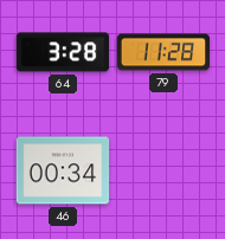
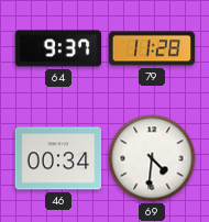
64: 3:28 -> 9:37 (58, 48)
69: none -> 4:31 (152, 158)
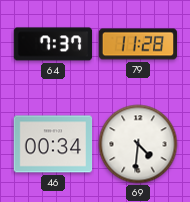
64: 9:37 -> 7:37 (53, 44)
